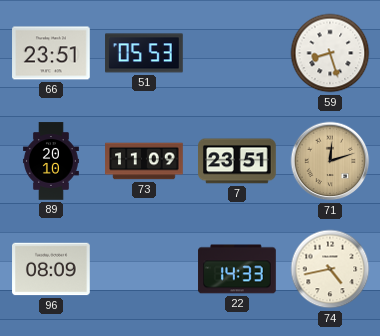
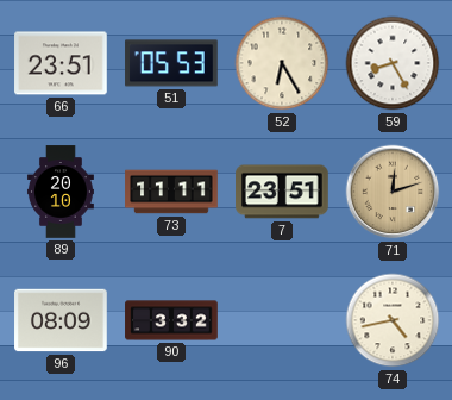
52: none -> 6:25 (282, 63)
59: 8:27 -> 8:25 (393, 63)
73: 11:09 -> 11:11 (171, 192)
90: none -> 3:32 (171, 320)
22: 14:33 -> none (237, 269)
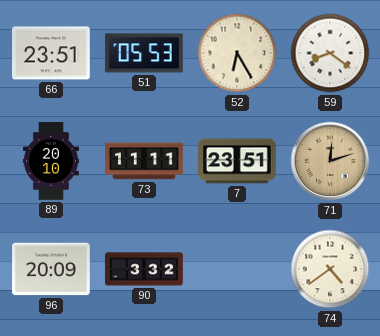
59: 8:25 -> 8:21 (330, 53)
96: 08:09 -> 20:09 (51, 269)
74: 4:43 -> 4:39 (330, 269)
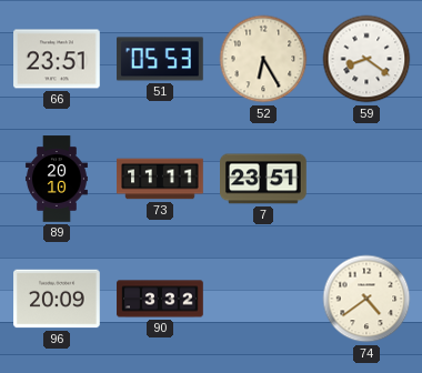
71: 12:12 -> none (330, 161)
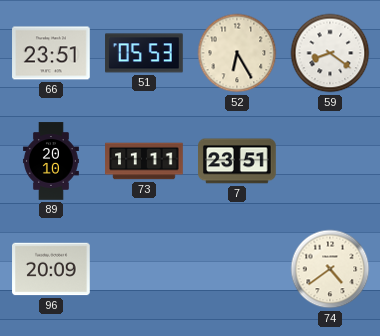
90: 3:32 -> none (160, 299)
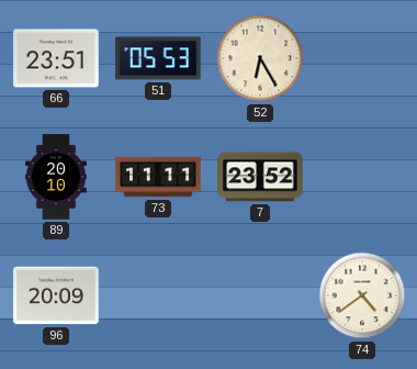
59: 8:21 -> none (330, 53)
7: 23:51 -> 23:52 (261, 177)
